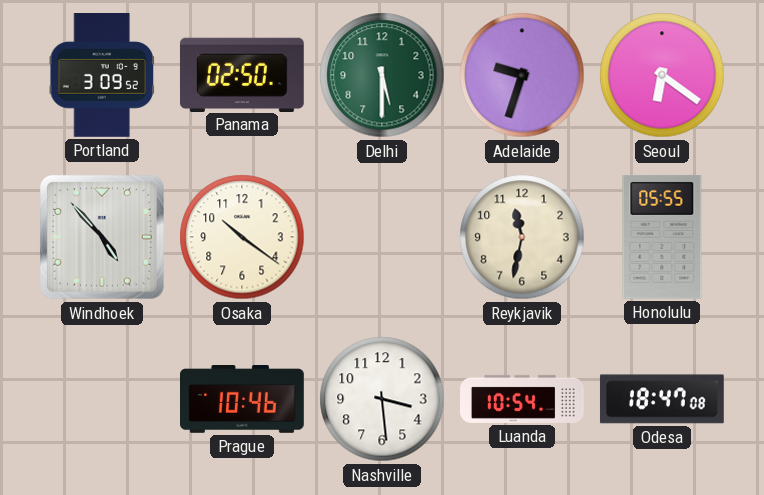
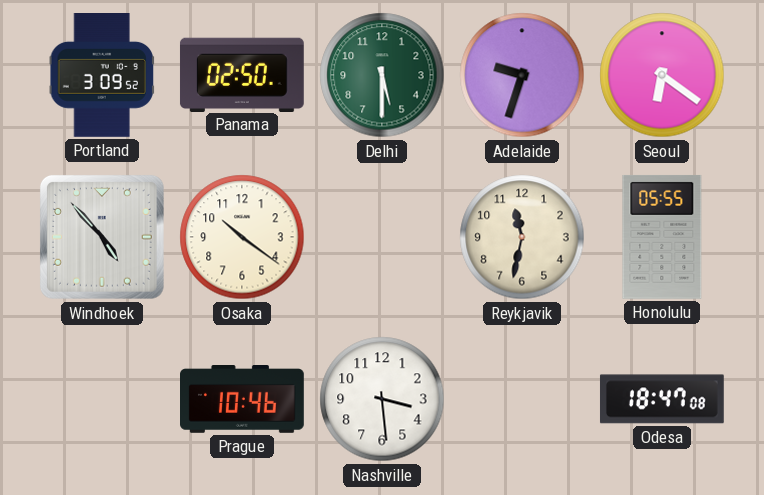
Luanda: 10:54 -> none (522, 399)
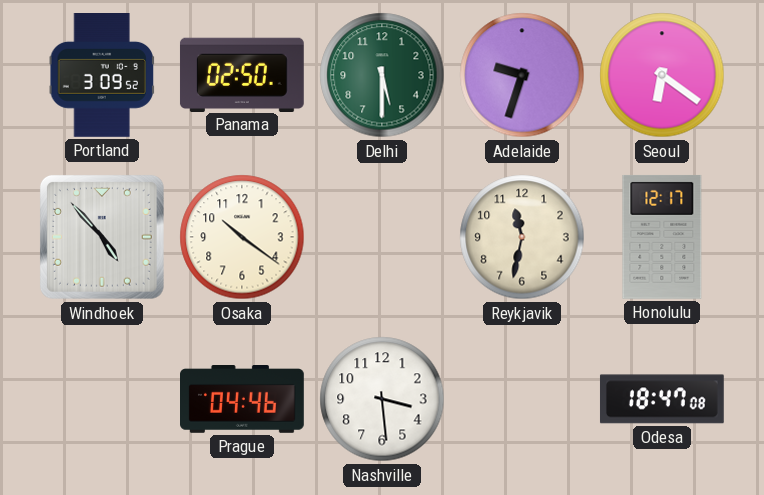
Honolulu: 05:55 -> 12:17 (662, 237)
Prague: 10:46 -> 04:46 (243, 400)
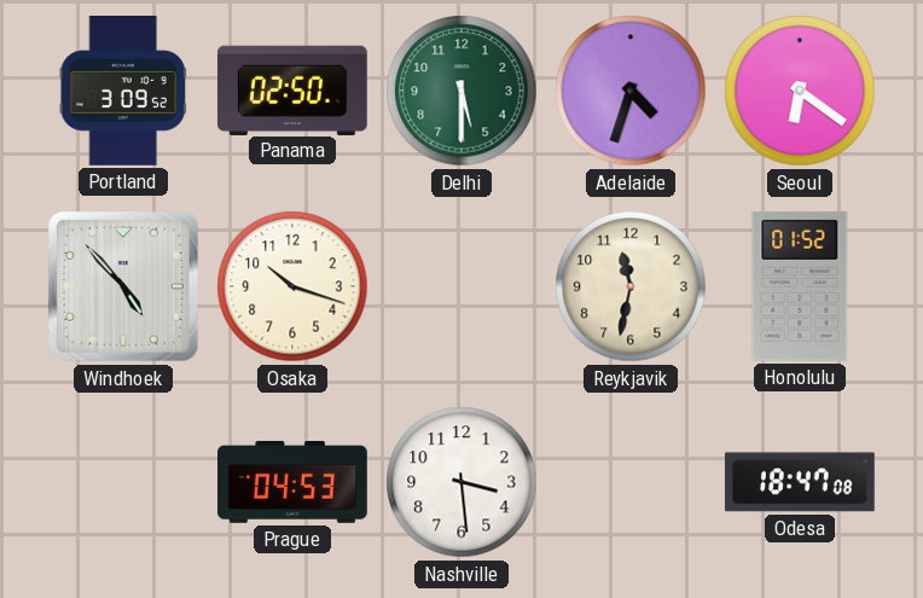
Adelaide: 9:33 -> 4:33 (631, 91)
Osaka: 10:21 -> 10:18 (292, 286)
Honolulu: 12:17 -> 01:52 (800, 286)
Prague: 04:46 -> 04:53 (294, 483)
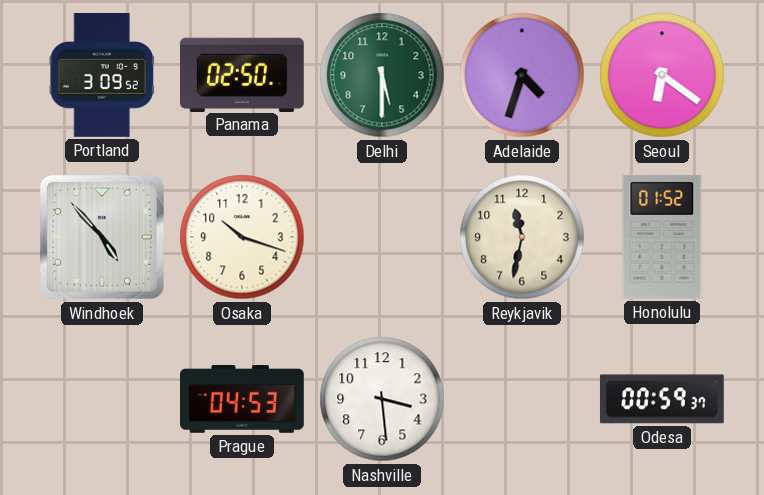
Odesa: 18:47 -> 00:59 (662, 399)
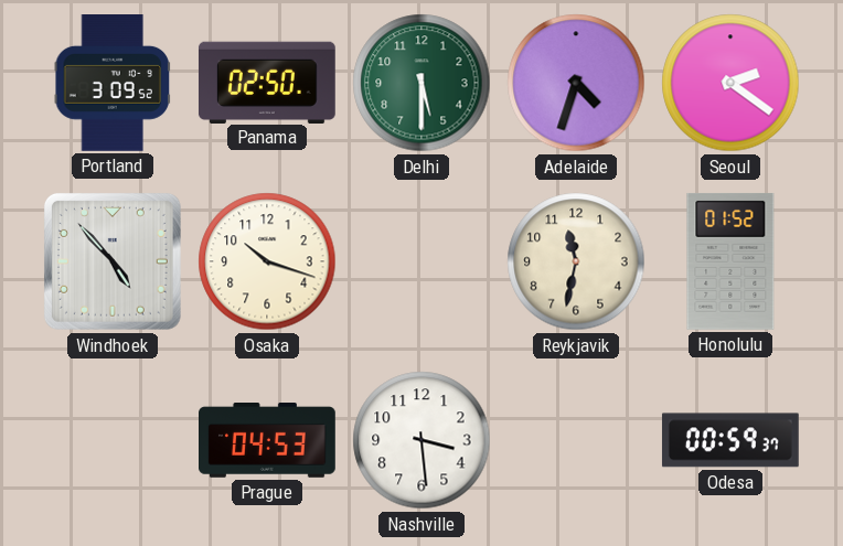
Seoul: 6:21 -> 2:21 (730, 83)
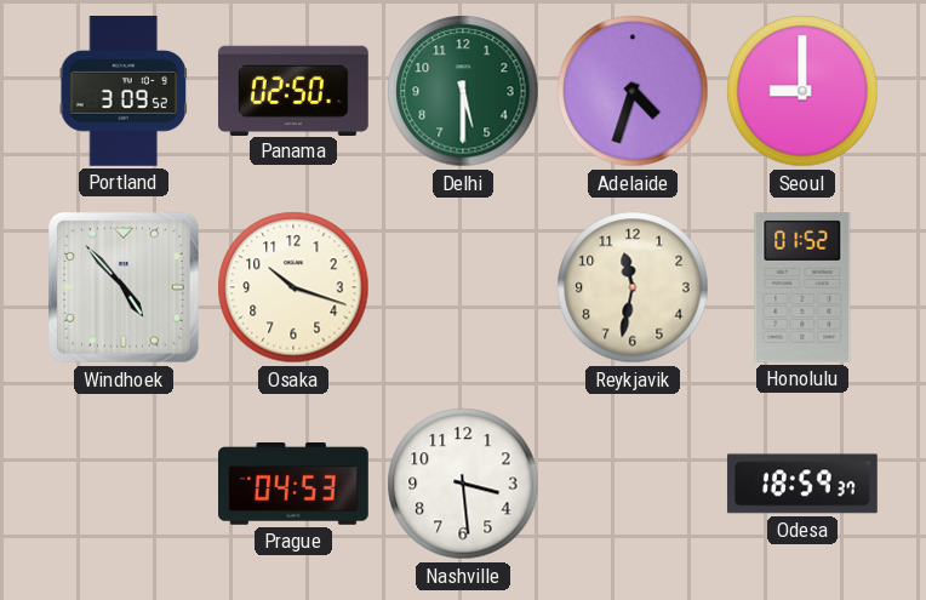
Seoul: 2:21 -> 9:00 (802, 91)
Odesa: 00:59 -> 18:59 (802, 484)
